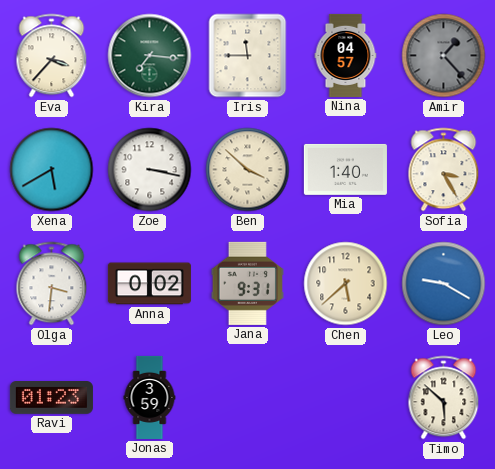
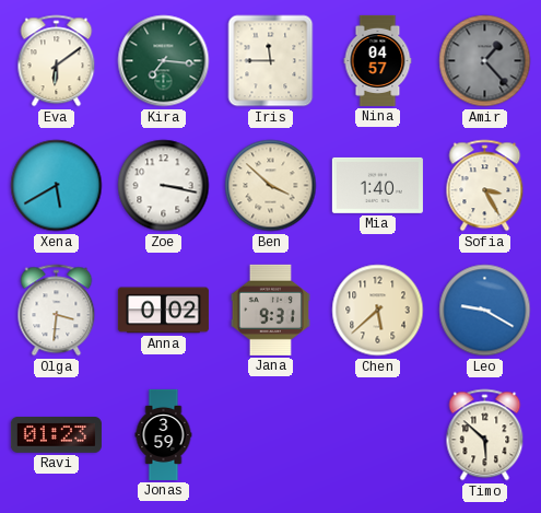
Eva: 3:37 -> 6:09 (57, 61)
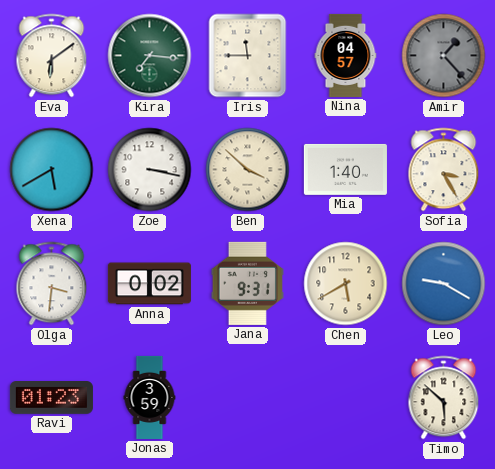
Chen: 5:38 -> 5:40 (346, 284)
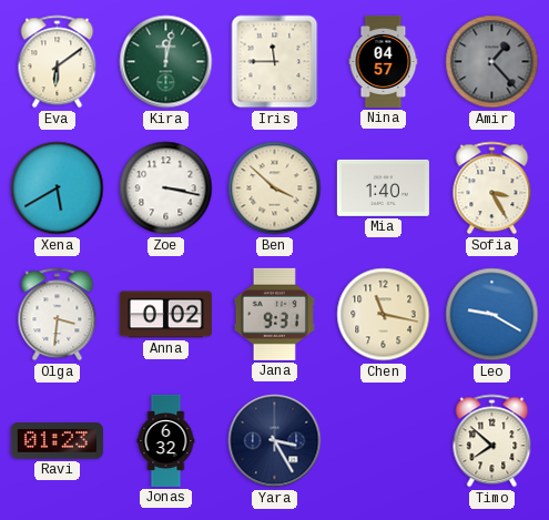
Kira: 7:16 -> 12:02 (166, 62)
Chen: 5:40 -> 11:17 (384, 315)
Jonas: 3:59 -> 6:32 (166, 440)
Yara: none -> 3:25 (275, 441)
Timo: 5:52 -> 7:52 (492, 441)
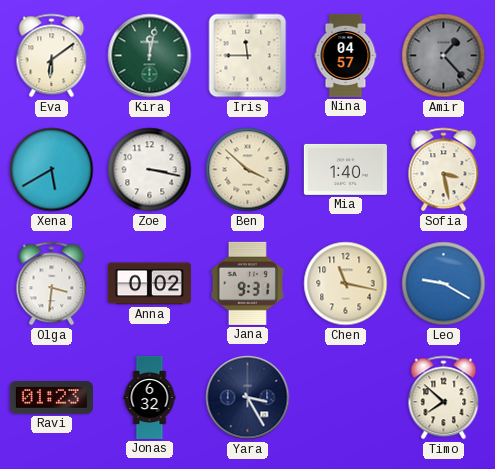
Sofia: 3:25 -> 3:28 (444, 170)
